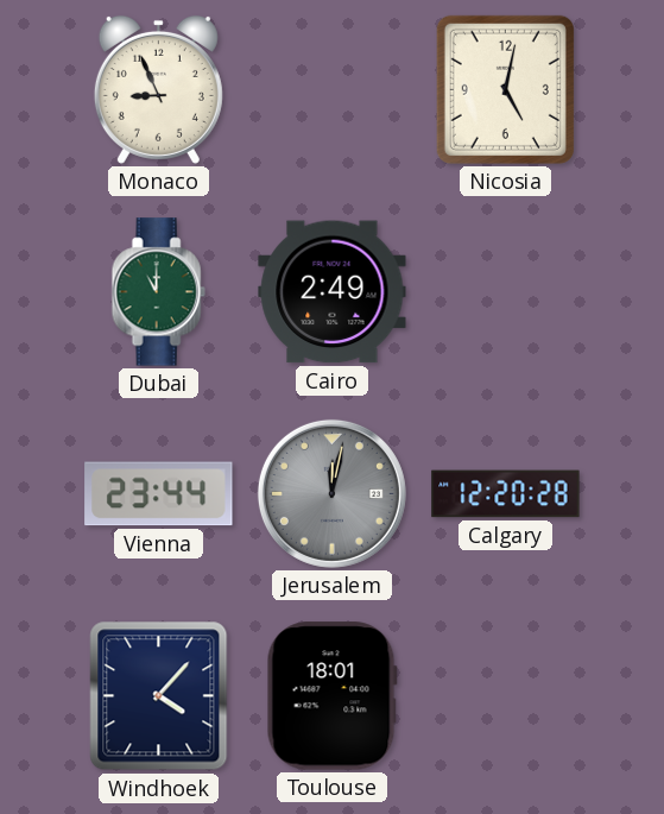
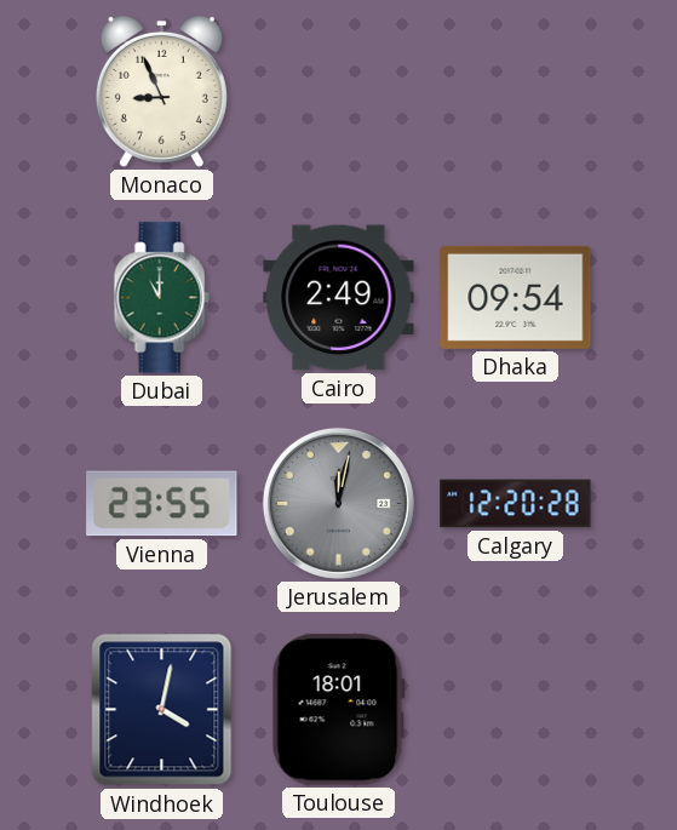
Nicosia: 5:02 -> none (505, 89)
Dhaka: none -> 09:54 (516, 297)
Vienna: 23:44 -> 23:55 (162, 504)
Windhoek: 4:07 -> 4:02 (162, 710)
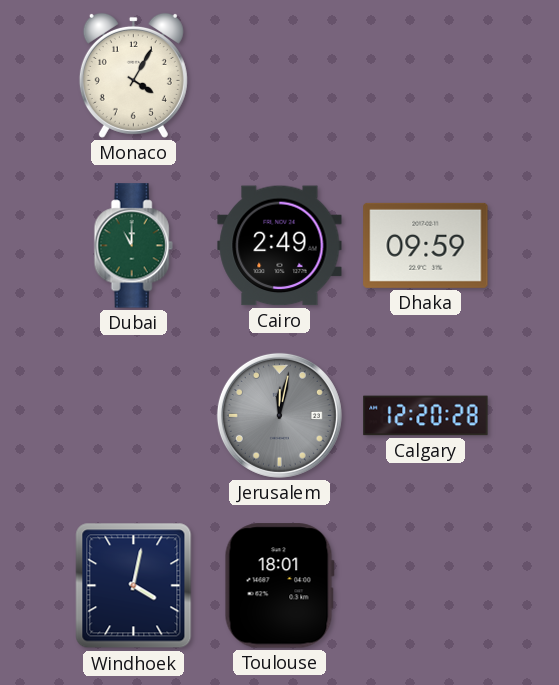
Monaco: 8:56 -> 4:05 (133, 75)
Dhaka: 09:54 -> 09:59 (426, 245)
Vienna: 23:55 -> none (162, 504)
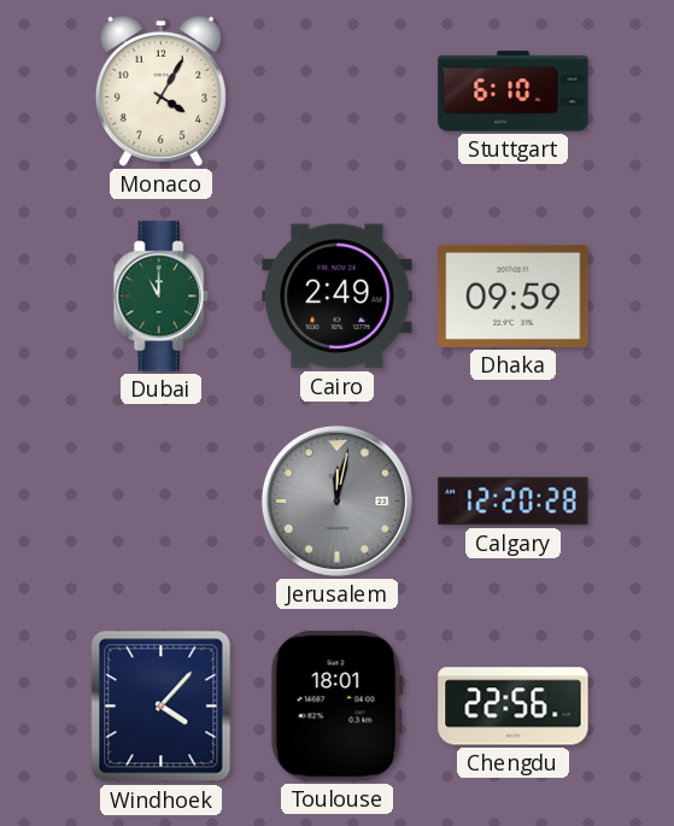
Stuttgart: none -> 6:10 (514, 92)
Windhoek: 4:02 -> 4:07 (162, 707)
Chengdu: none -> 22:56 (514, 707)
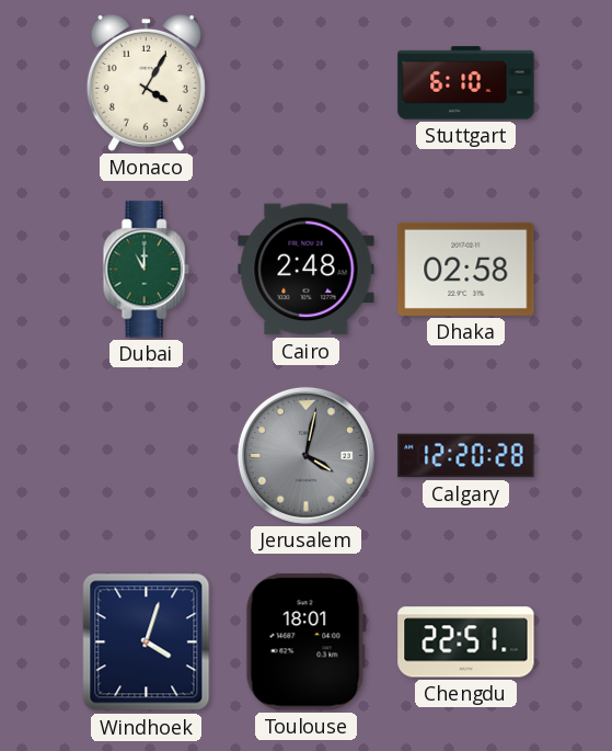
Cairo: 2:49 -> 2:48 (307, 270)
Dhaka: 09:59 -> 02:58 (466, 269)
Jerusalem: 12:02 -> 4:02 (305, 455)
Windhoek: 4:07 -> 4:03 (147, 642)
Chengdu: 22:56 -> 22:51 (466, 642)
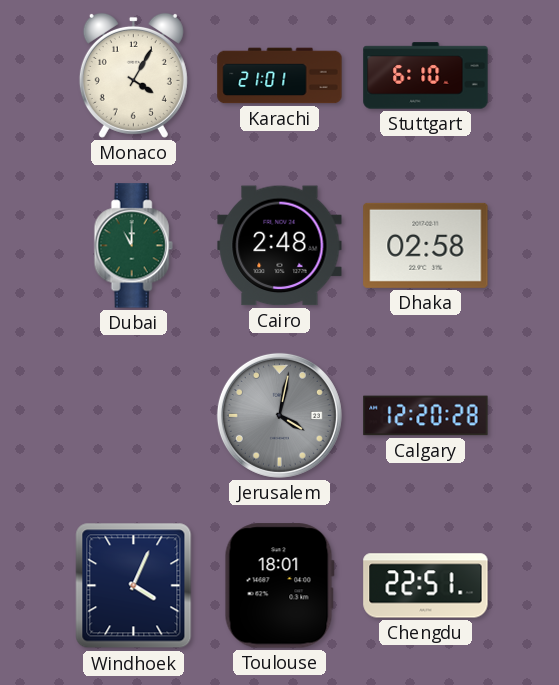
Karachi: none -> 21:01 (280, 76)
Windhoek: 4:03 -> 4:04 (134, 586)
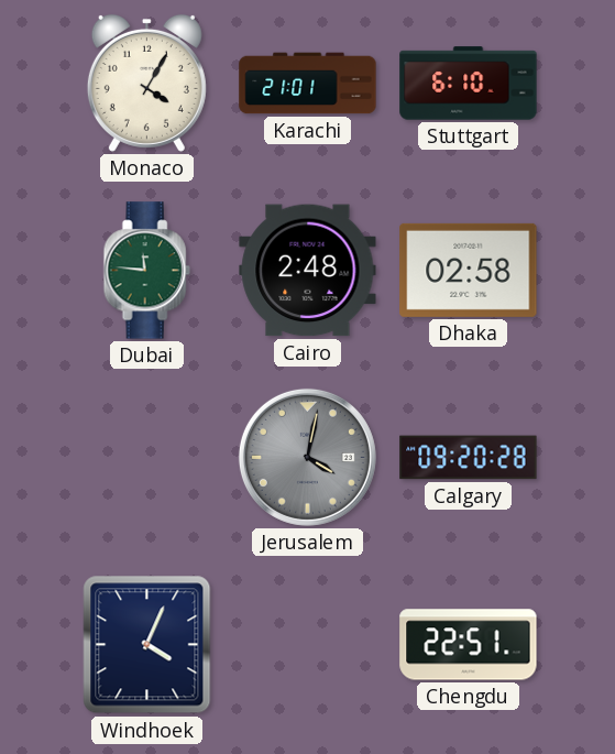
Dubai: 11:00 -> 11:46 (146, 271)
Calgary: 12:20 -> 09:20 (469, 458)
Toulouse: 18:01 -> none (279, 586)
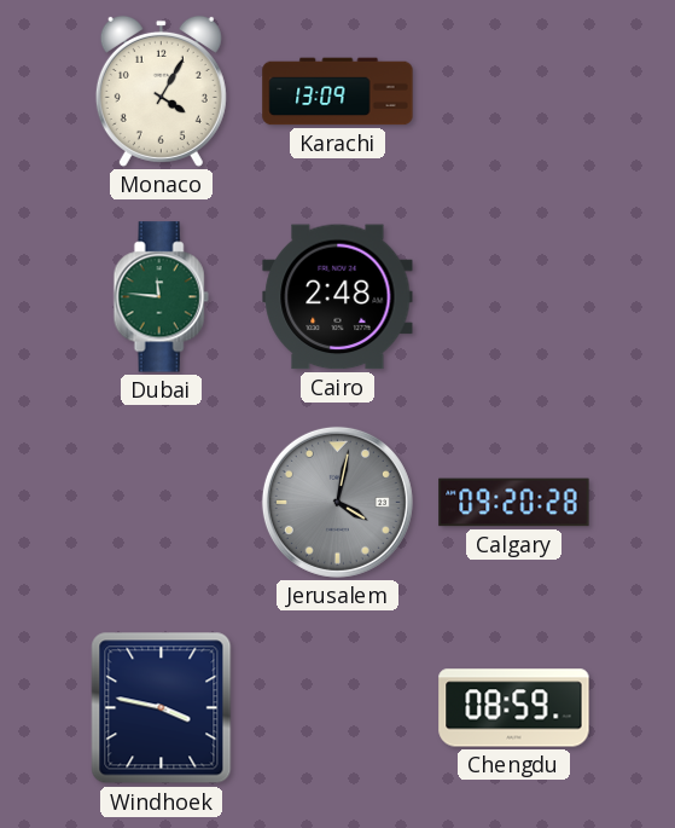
Karachi: 21:01 -> 13:09 (338, 92)
Stuttgart: 6:10 -> none (469, 84)
Dhaka: 02:58 -> none (469, 270)
Windhoek: 4:04 -> 3:47 (162, 708)
Chengdu: 22:51 -> 08:59 (514, 708)
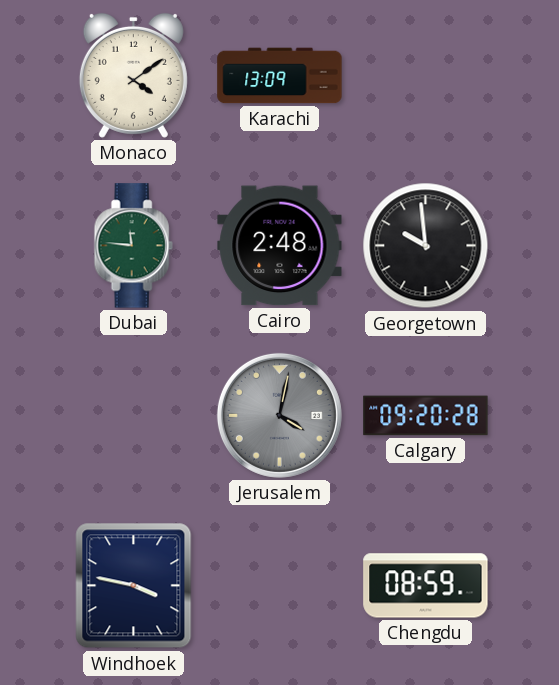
Monaco: 4:05 -> 4:09 (133, 75)
Georgetown: none -> 9:59 (426, 246)
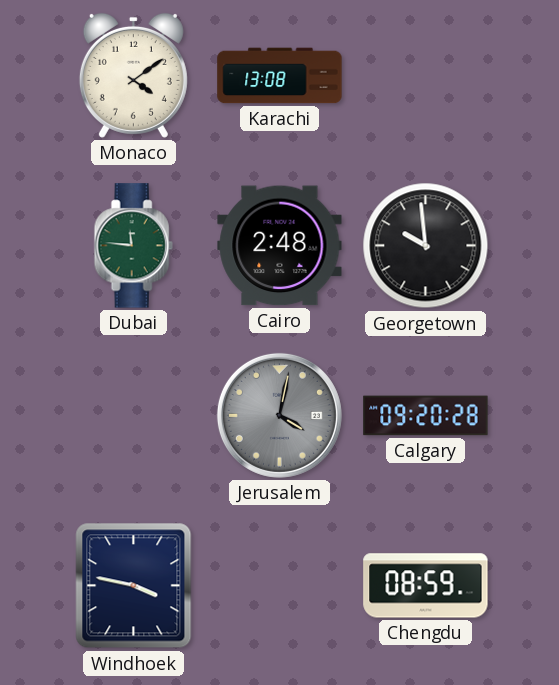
Karachi: 13:09 -> 13:08 (280, 76)
